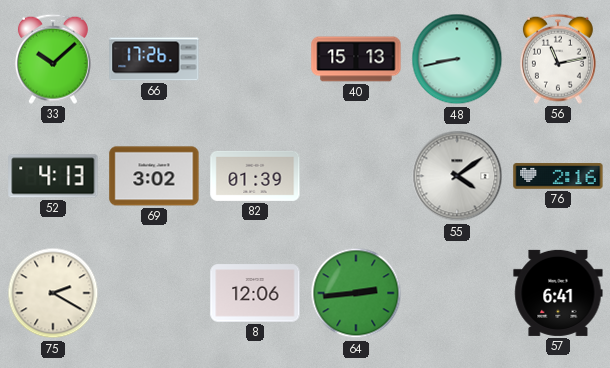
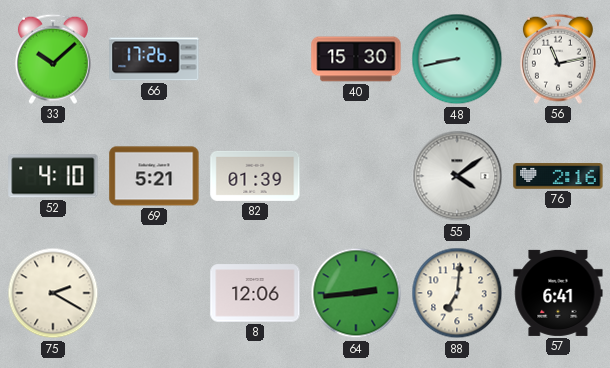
40: 15:13 -> 15:30 (356, 59)
52: 4:13 -> 4:10 (53, 176)
69: 3:02 -> 5:21 (154, 176)
88: none -> 7:01 (457, 293)
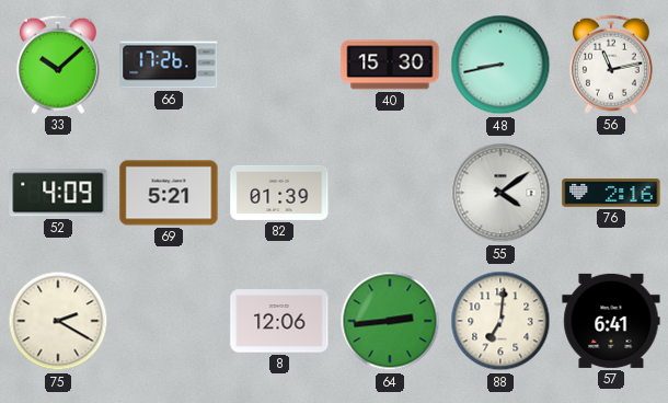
52: 4:10 -> 4:09 (58, 193)
